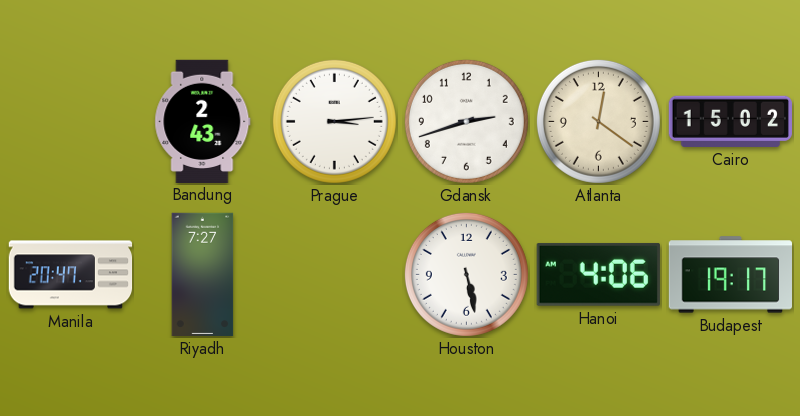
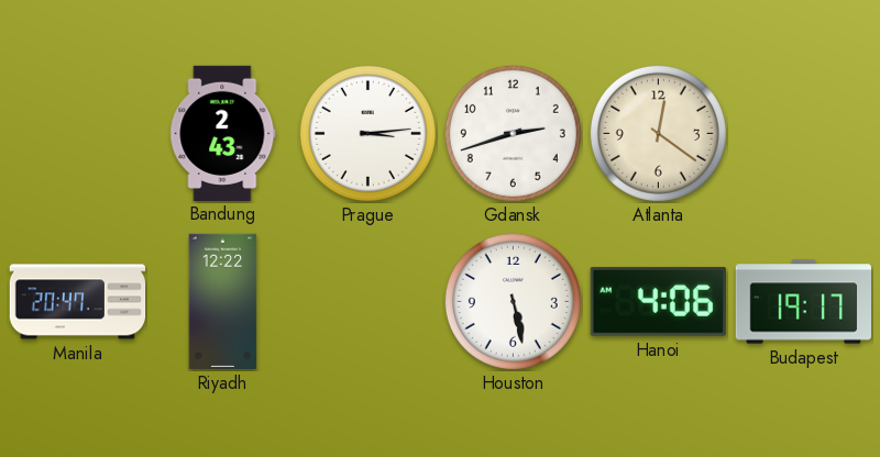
Cairo: 15:02 -> none (730, 121)
Riyadh: 7:27 -> 12:22 (223, 302)
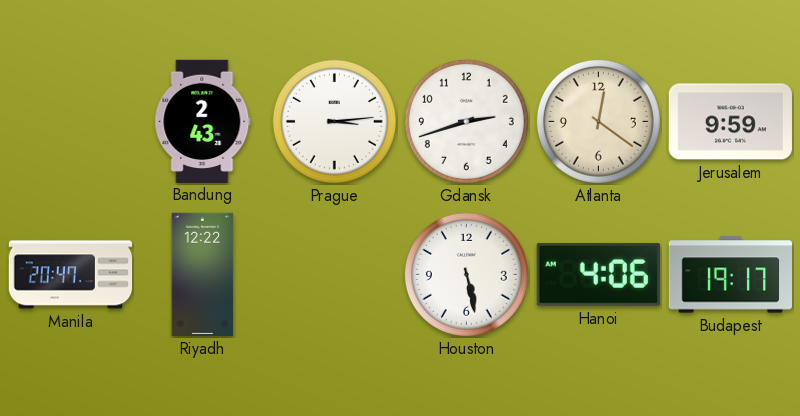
Jerusalem: none -> 9:59 (730, 122)
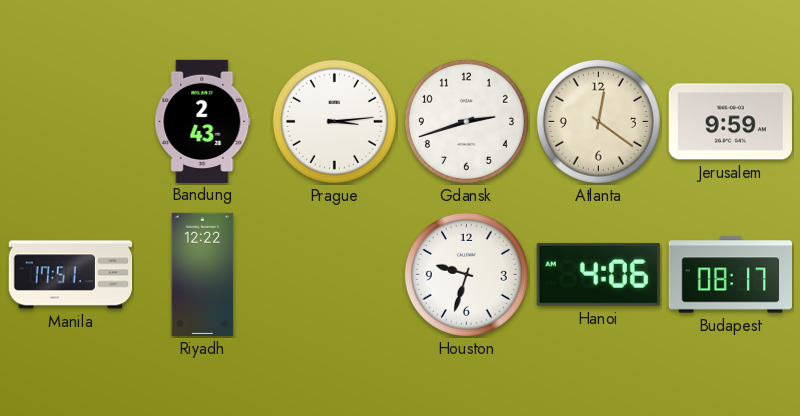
Manila: 20:47 -> 17:51 (71, 275)
Houston: 5:28 -> 9:33 (466, 274)
Budapest: 19:17 -> 08:17 (730, 275)
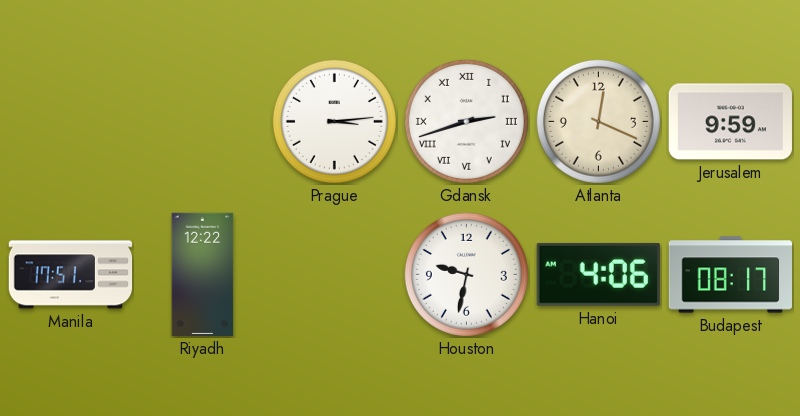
Bandung: 2:43 -> none (203, 121)
Gdansk numerals: Arabic -> Roman (466, 121)
Atlanta: 12:21 -> 12:19 (598, 121)
Houston: 9:33 -> 9:32 (466, 274)
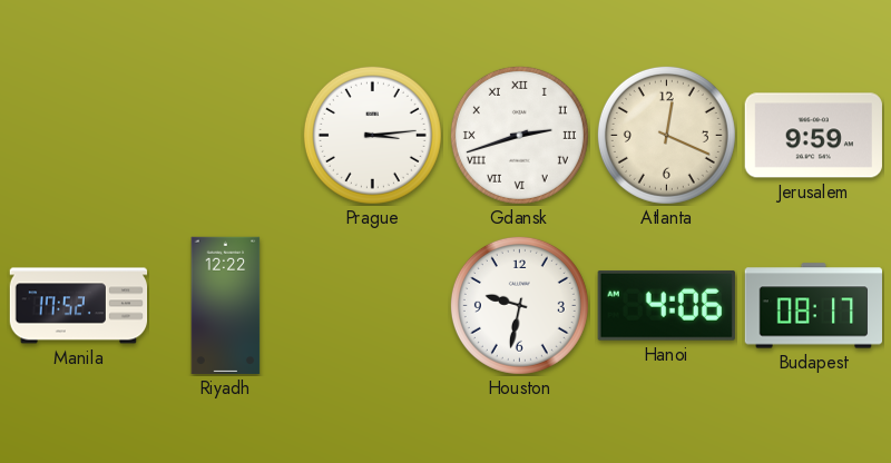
Manila: 17:51 -> 17:52 (79, 306)
